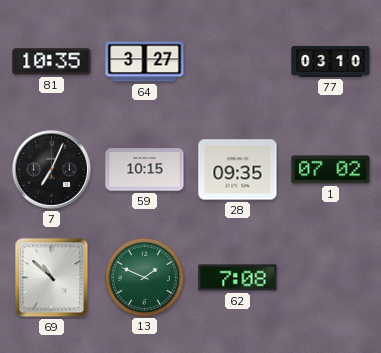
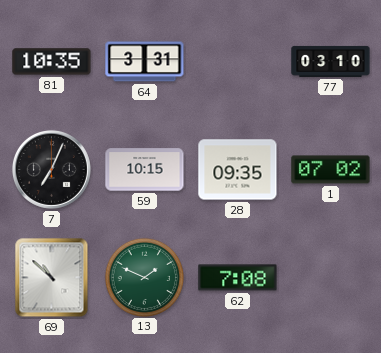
64: 3:27 -> 3:31 (145, 62)
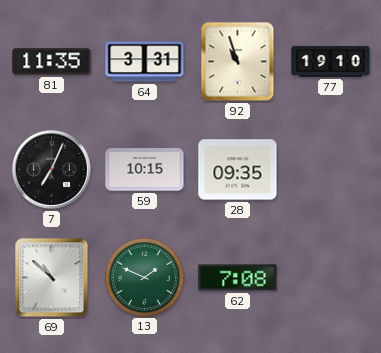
81: 10:35 -> 11:35 (52, 62)
92: none -> 10:57 (238, 62)
77: 03:10 -> 19:10 (331, 61)
1: 07:02 -> none (331, 170)
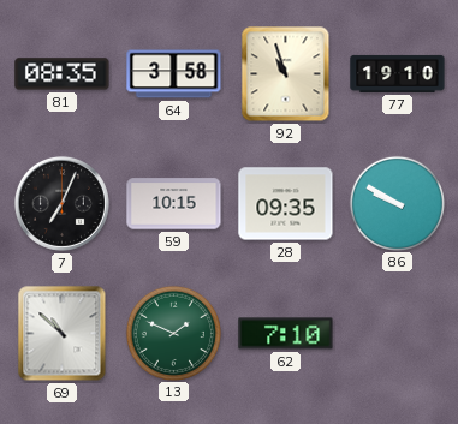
81: 11:35 -> 08:35 (63, 74)
64: 3:31 -> 3:58 (174, 74)
86: none -> 9:50 (397, 203)
62: 7:08 -> 7:10 (286, 334)
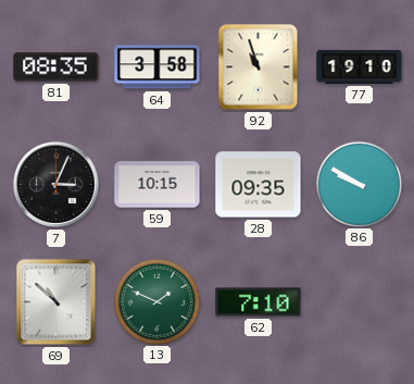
7: 7:04 -> 3:04 (55, 184)
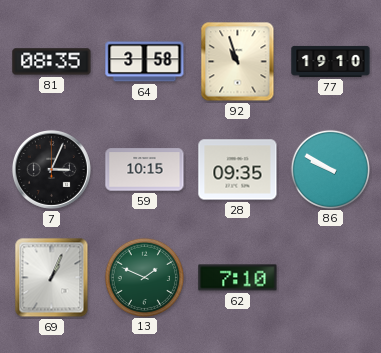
69: 10:52 -> 1:04 (52, 278)
